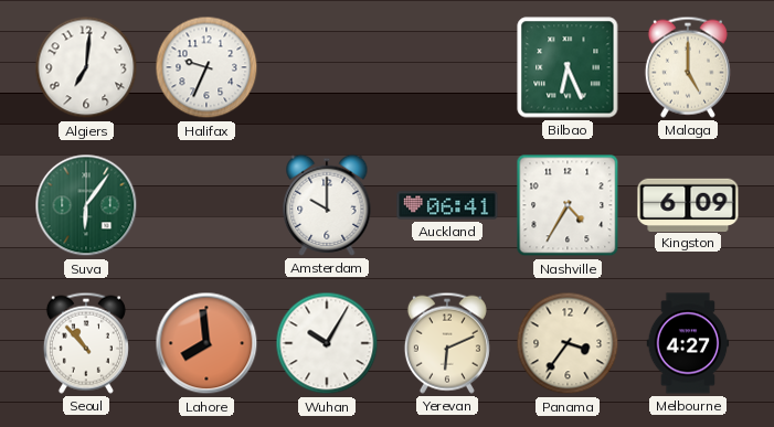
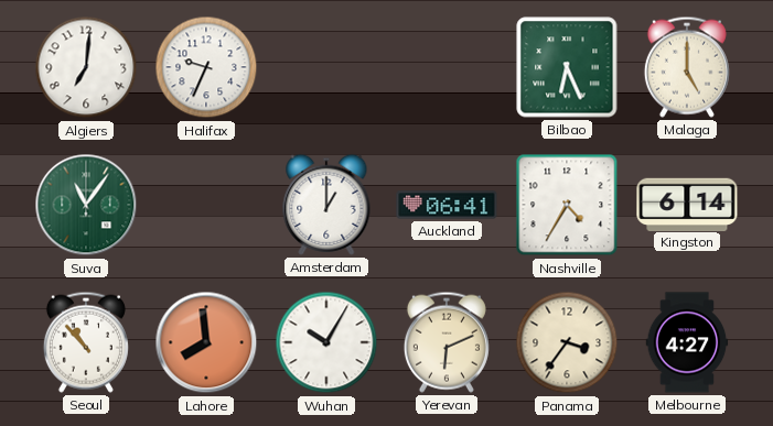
Suva: 6:06 -> 11:06 (86, 205)
Amsterdam: 10:00 -> 1:00 (326, 205)
Kingston: 6:09 -> 6:14 (687, 204)
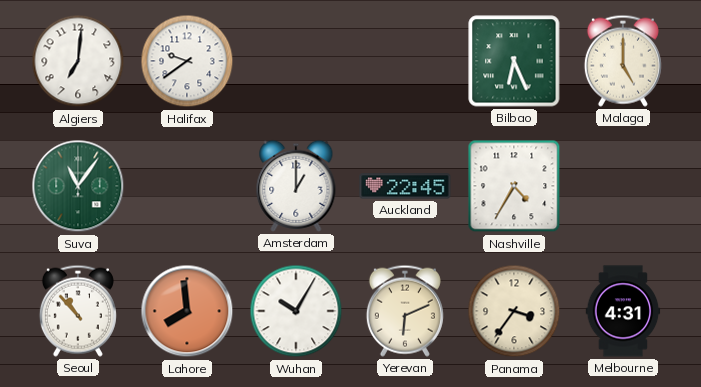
Halifax: 9:34 -> 9:39 (187, 61)
Auckland: 06:41 -> 22:45 (405, 186)
Kingston: 6:14 -> none (687, 204)
Melbourne: 4:27 -> 4:31 (623, 311)
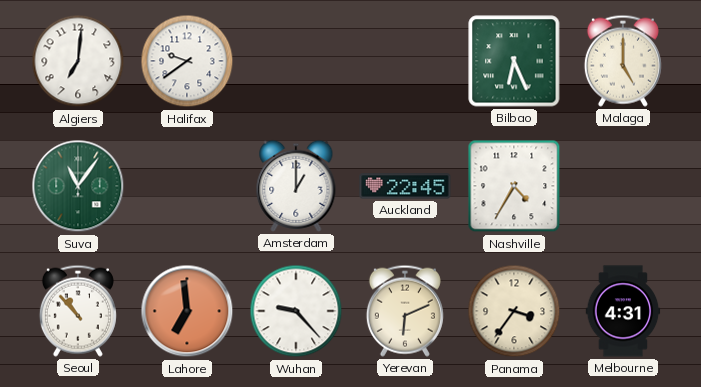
Lahore: 7:59 -> 6:59 (187, 311)
Wuhan: 10:05 -> 9:23 (296, 311)
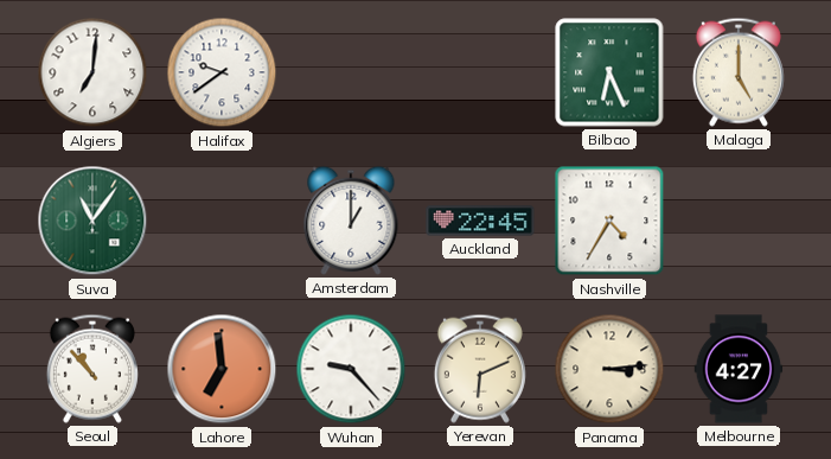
Panama: 3:36 -> 3:14 (609, 369)
Melbourne: 4:31 -> 4:27 (739, 369)
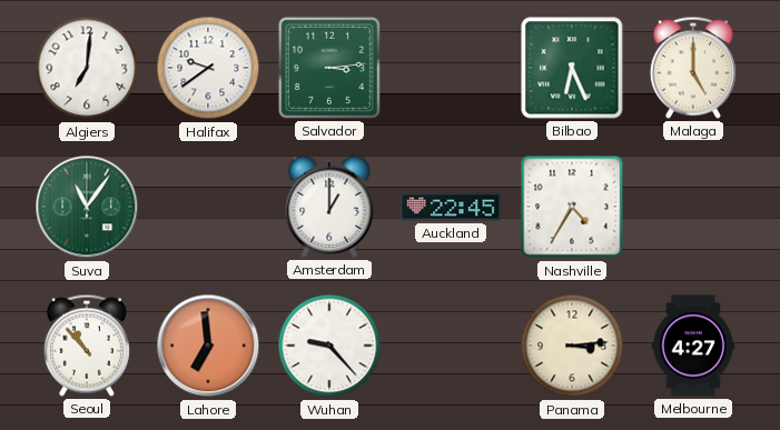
Salvador: none -> 3:14 (329, 68)
Yerevan: 6:11 -> none (480, 369)
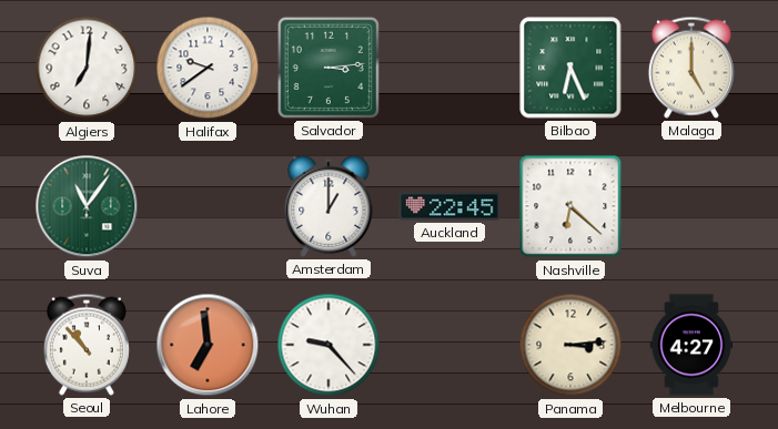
Nashville: 4:35 -> 6:22 (570, 206)
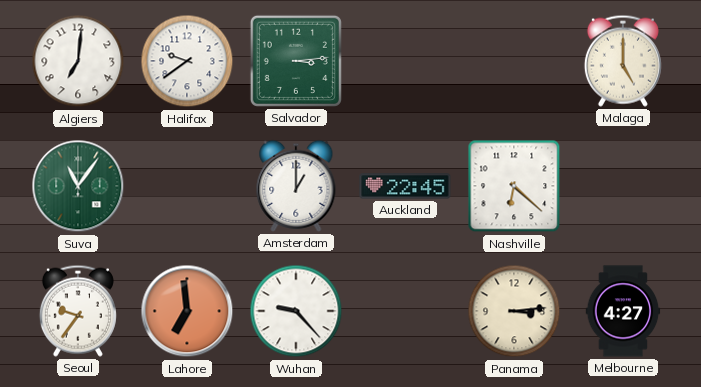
Bilbao: 6:26 -> none (570, 68)
Seoul: 10:53 -> 9:36 (78, 311)
